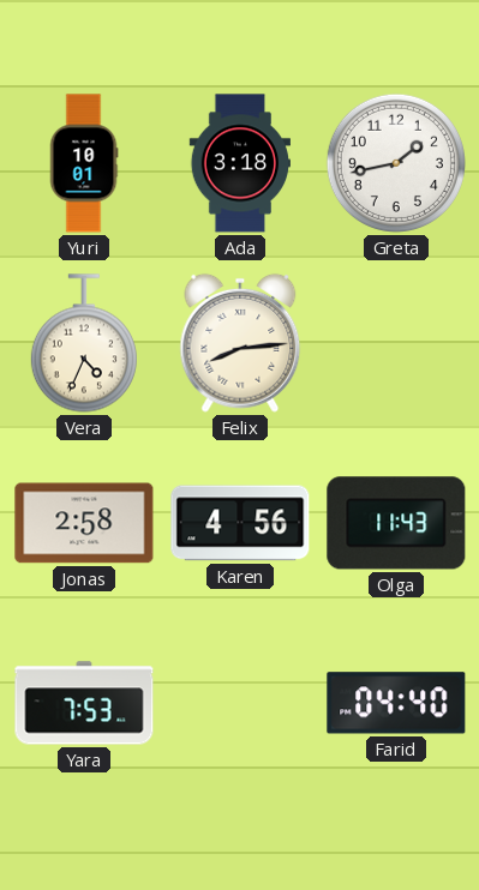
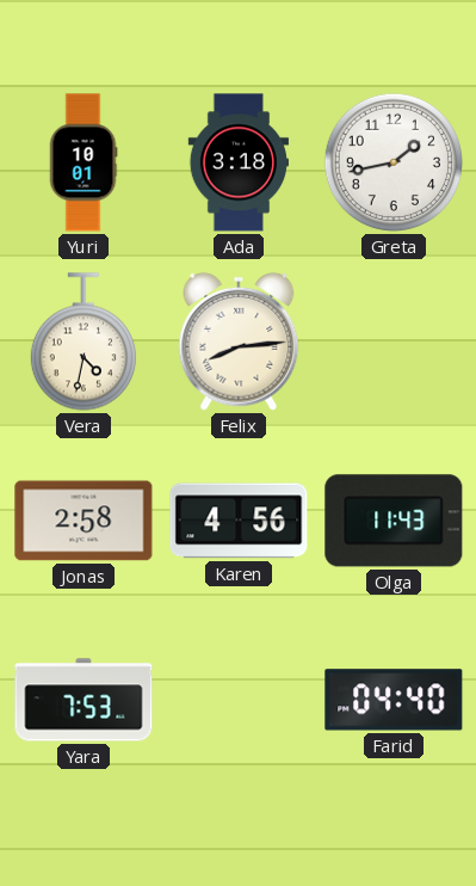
Vera: 4:34 -> 4:32 (84, 342)
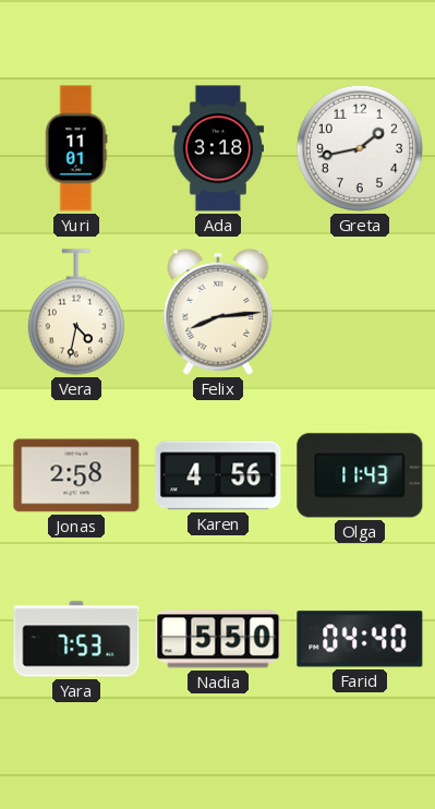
Yuri: 10:01 -> 11:01 (76, 148)
Nadia: none -> 5:50 (218, 639)
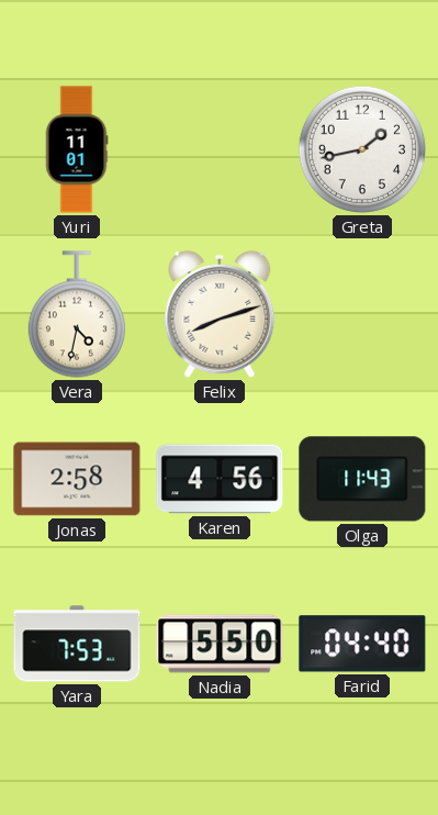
Ada: 3:18 -> none (217, 148)
Felix: 8:14 -> 8:12 (220, 314)
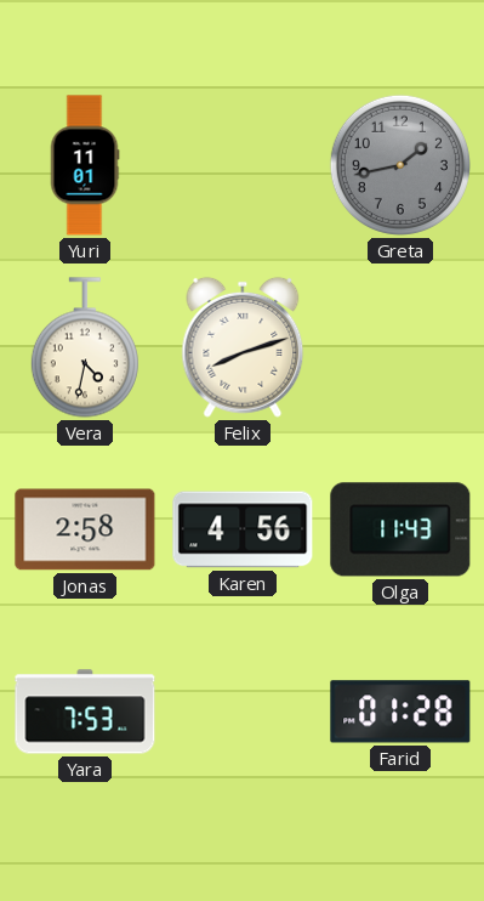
Greta dial: white -> grey (400, 165)
Nadia: 5:50 -> none (220, 644)
Farid: 04:40 -> 01:28 (400, 712)
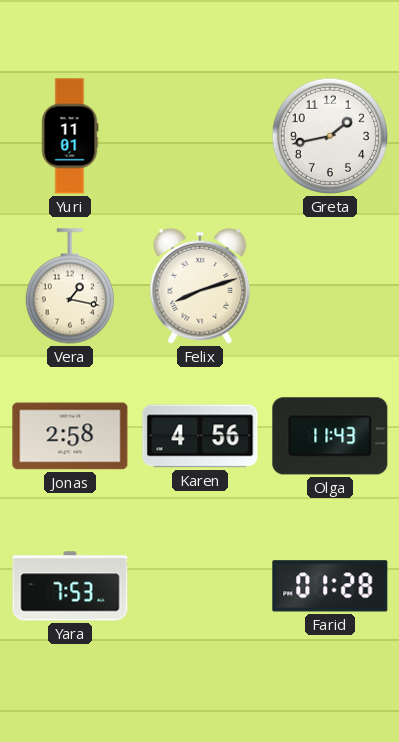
Greta dial: grey -> white (330, 136)
Vera: 4:32 -> 1:17 (70, 286)
